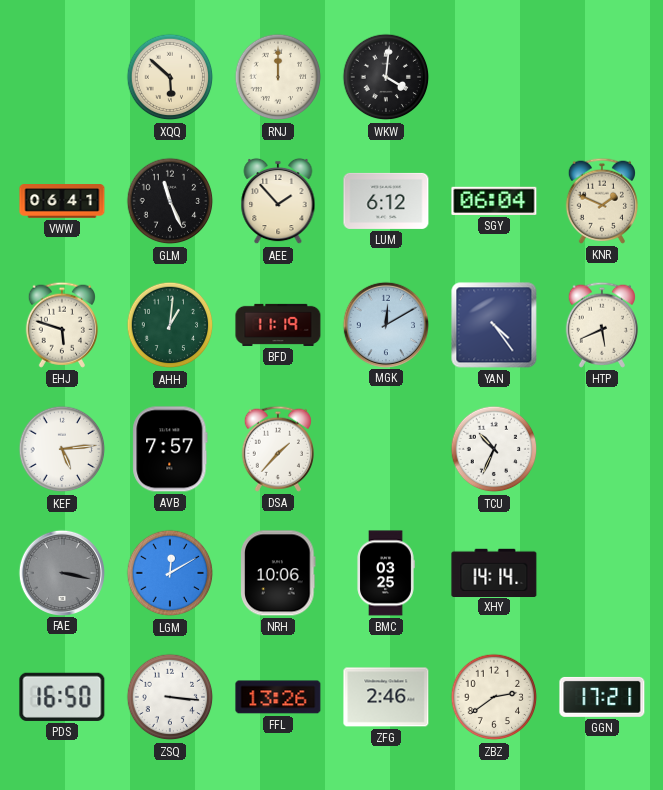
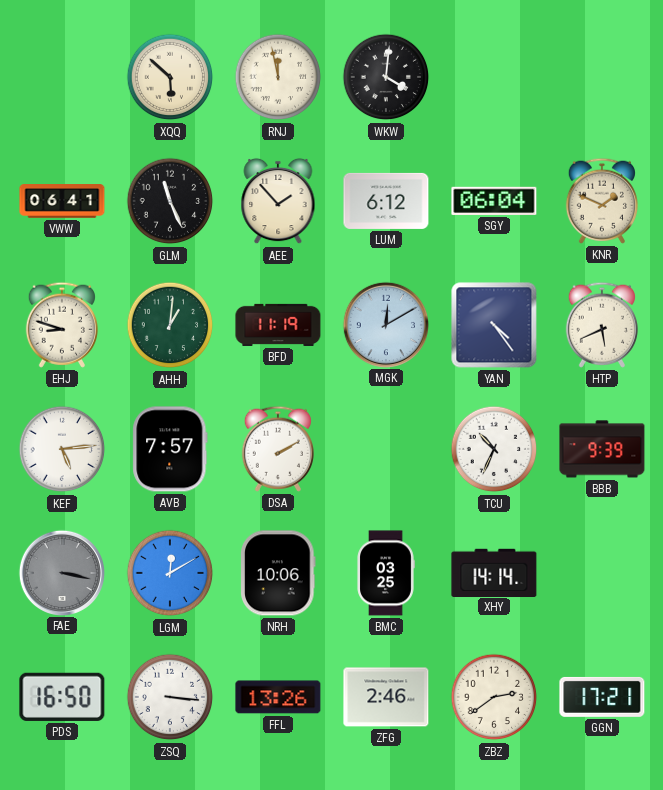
RNJ: 12:00 -> 11:58 (278, 77)
EHJ: 5:48 -> 8:48 (62, 325)
DSA: 1:37 -> 2:10 (278, 449)
BBB: none -> 9:39 (602, 449)
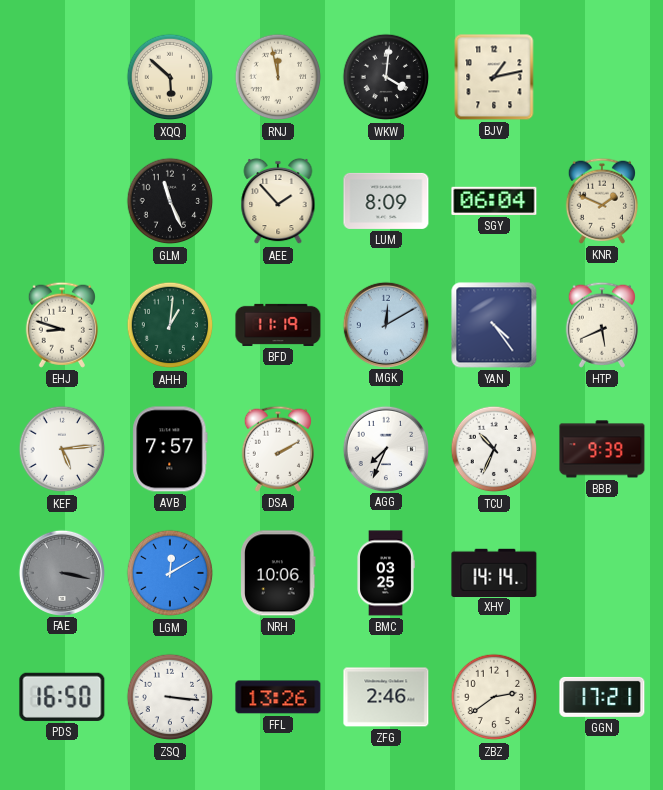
BJV: none -> 1:13 (494, 77)
VWW: 06:41 -> none (62, 201)
LUM: 6:12 -> 8:09 (386, 201)
AGG: none -> 7:34 (385, 448)
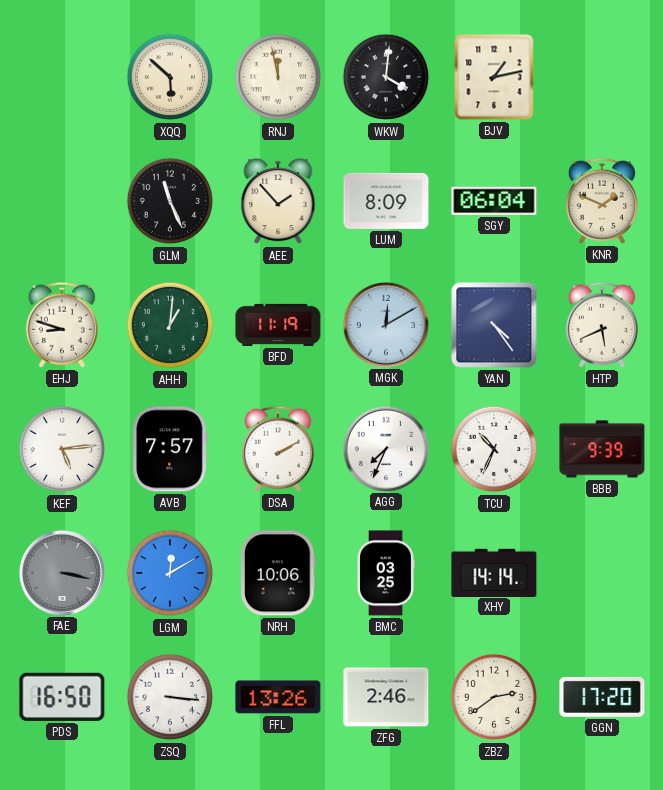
GGN: 17:21 -> 17:20 (602, 697)
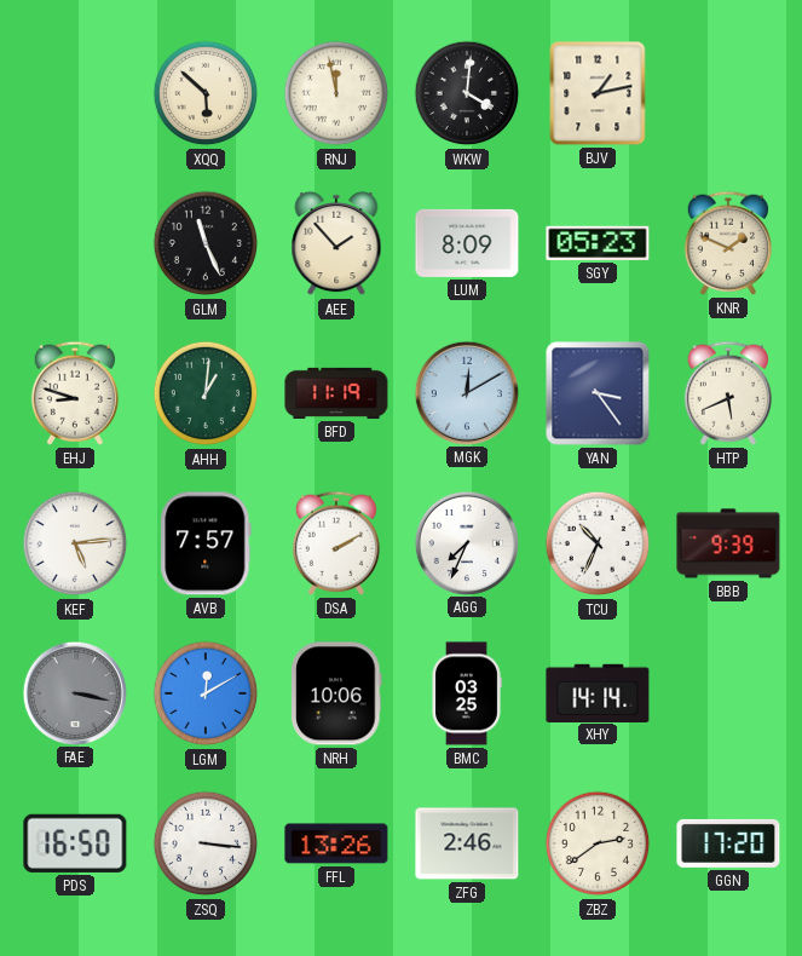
SGY: 06:04 -> 05:23 (598, 243)
YAN: 4:24 -> 3:24 (598, 393)
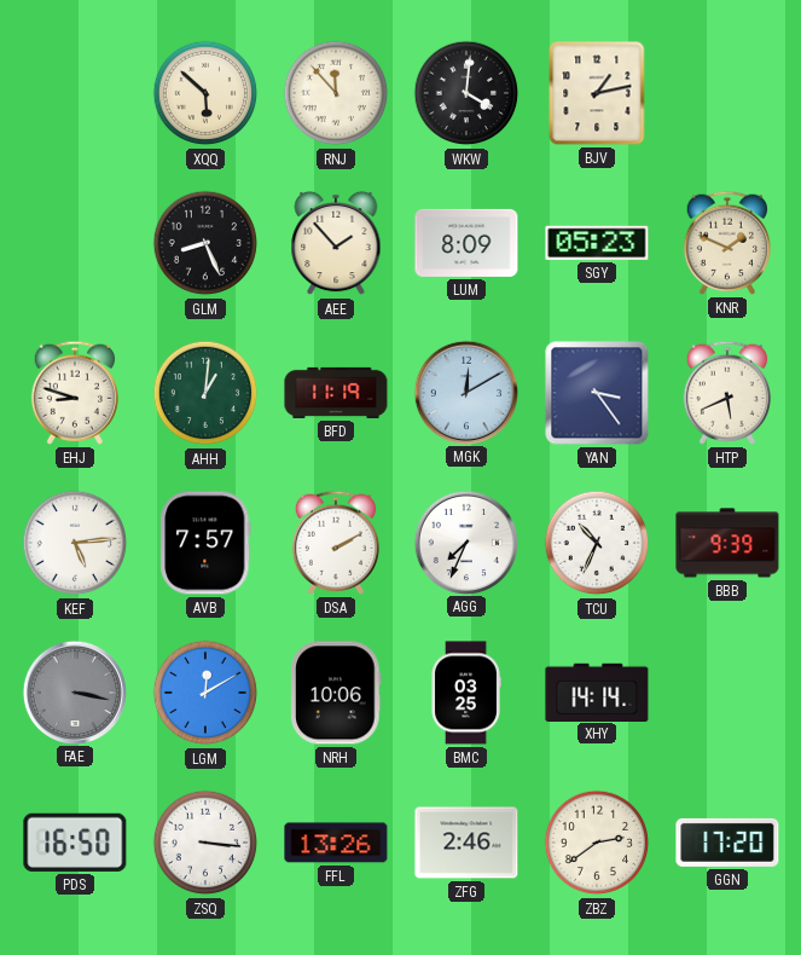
RNJ: 11:58 -> 11:53 (336, 93)
GLM: 11:26 -> 8:26 (205, 243)
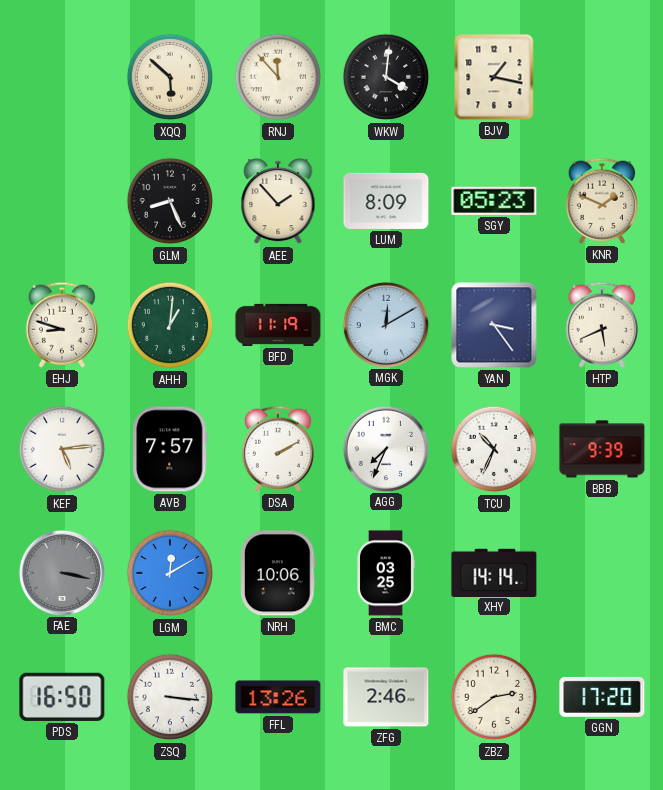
BJV: 1:13 -> 1:17 (494, 77)
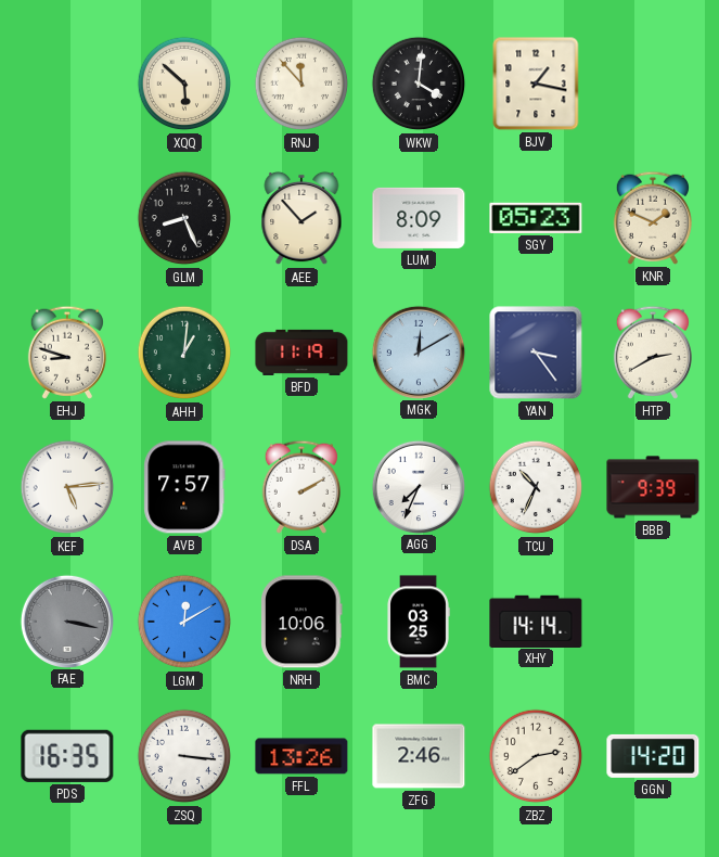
HTP: 5:41 -> 2:40 (653, 353)
PDS: 16:50 -> 16:35 (67, 756)
GGN: 17:20 -> 14:20 (653, 756)
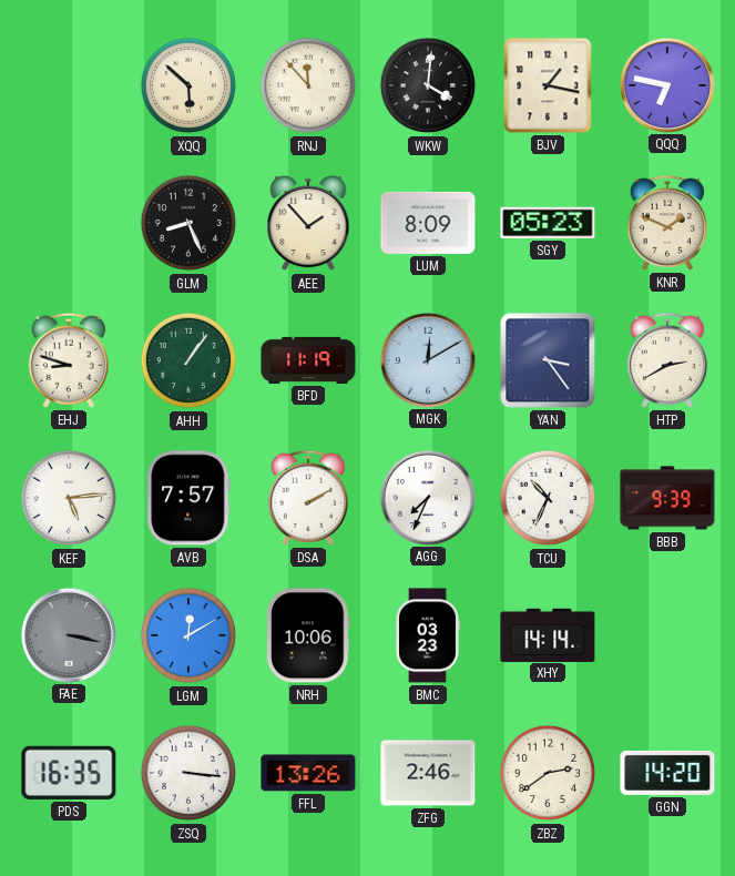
QQQ: none -> 6:47 (666, 84)
AHH: 1:01 -> 1:06 (188, 360)
BMC: 03:25 -> 03:23 (428, 635)
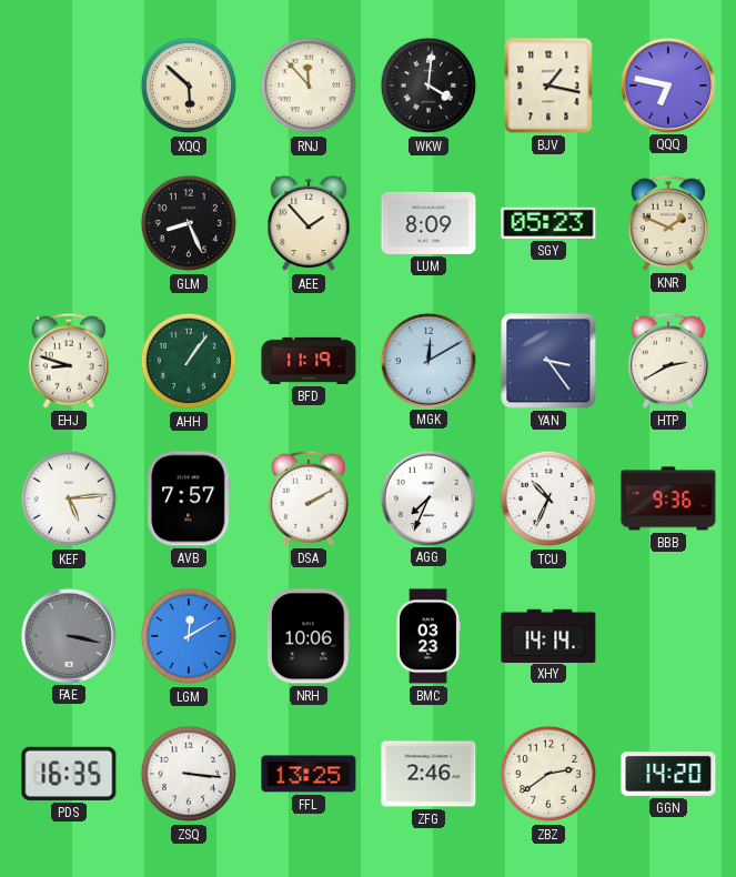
BBB: 9:39 -> 9:36 (668, 498)
FFL: 13:26 -> 13:25 (309, 774)
